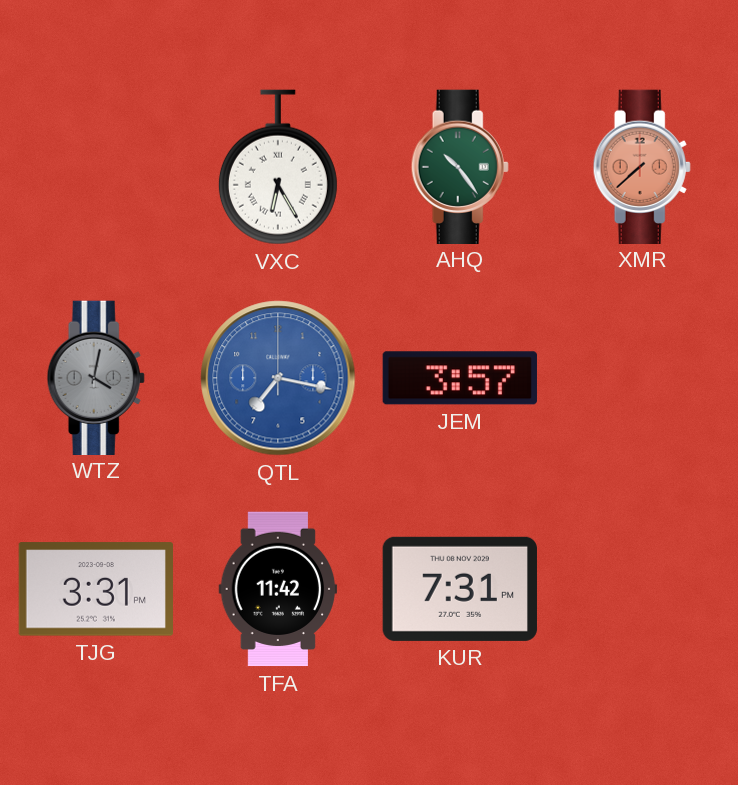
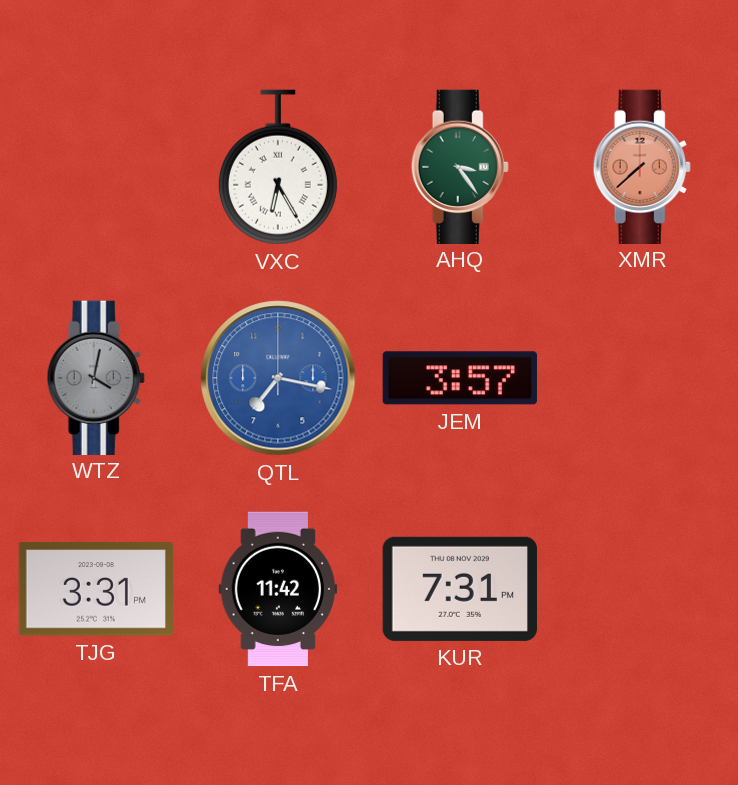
AHQ: 10:24 -> 3:24 (460, 166)
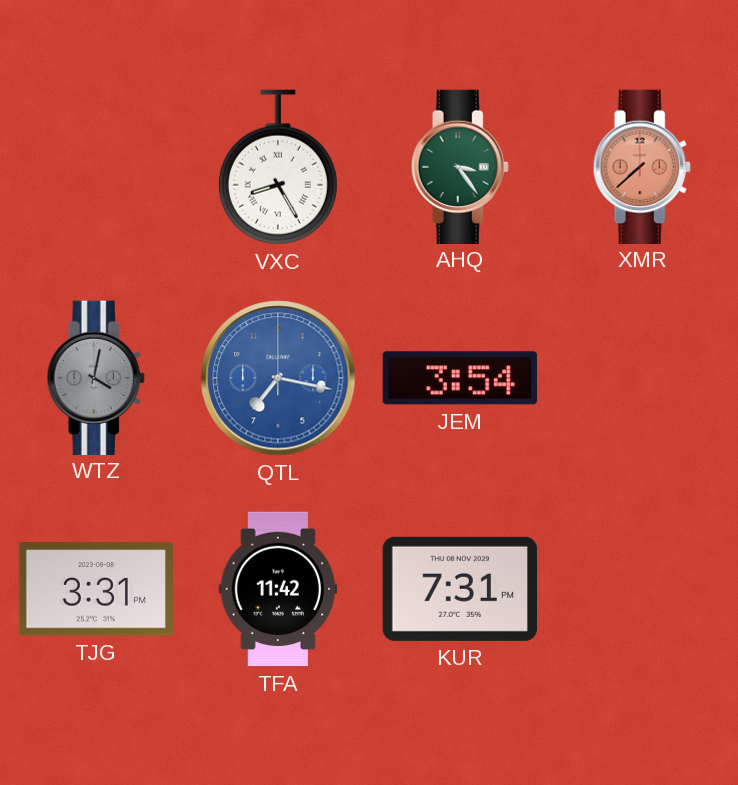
VXC: 6:25 -> 8:25 (278, 167)
JEM: 3:57 -> 3:54 (460, 378)
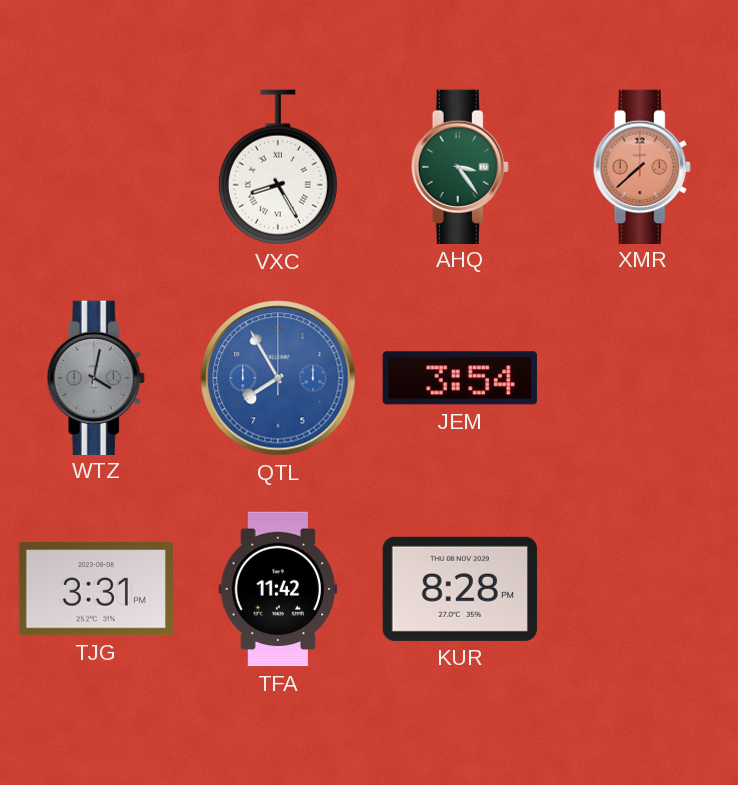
QTL: 7:17 -> 7:55 (278, 378)
KUR: 7:31 -> 8:28 (460, 589)
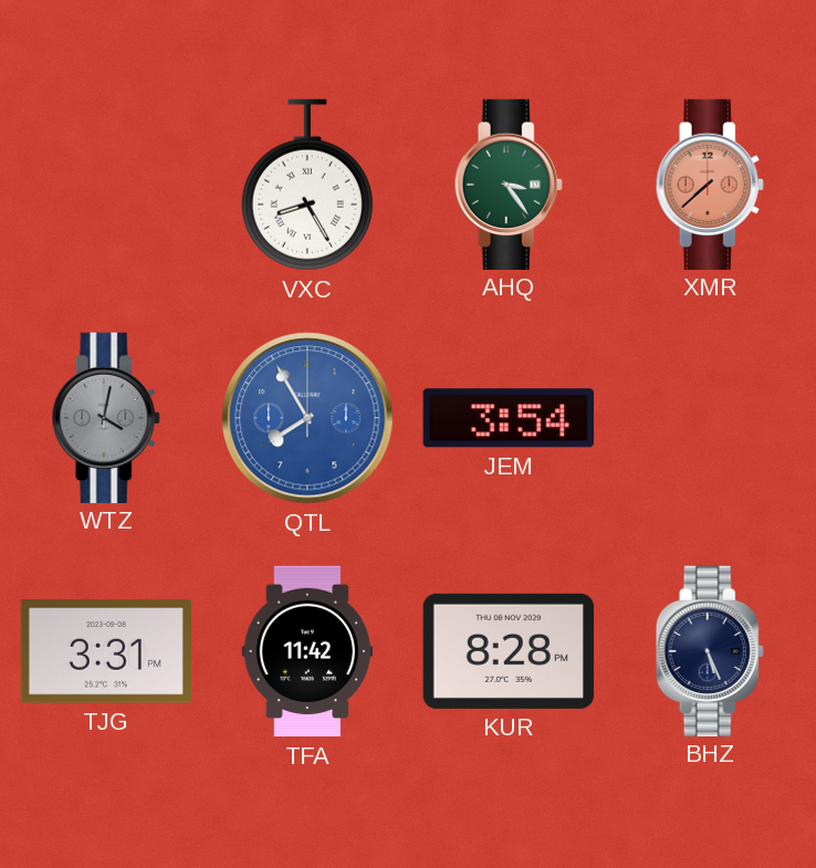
BHZ: none -> 5:26 (710, 650)
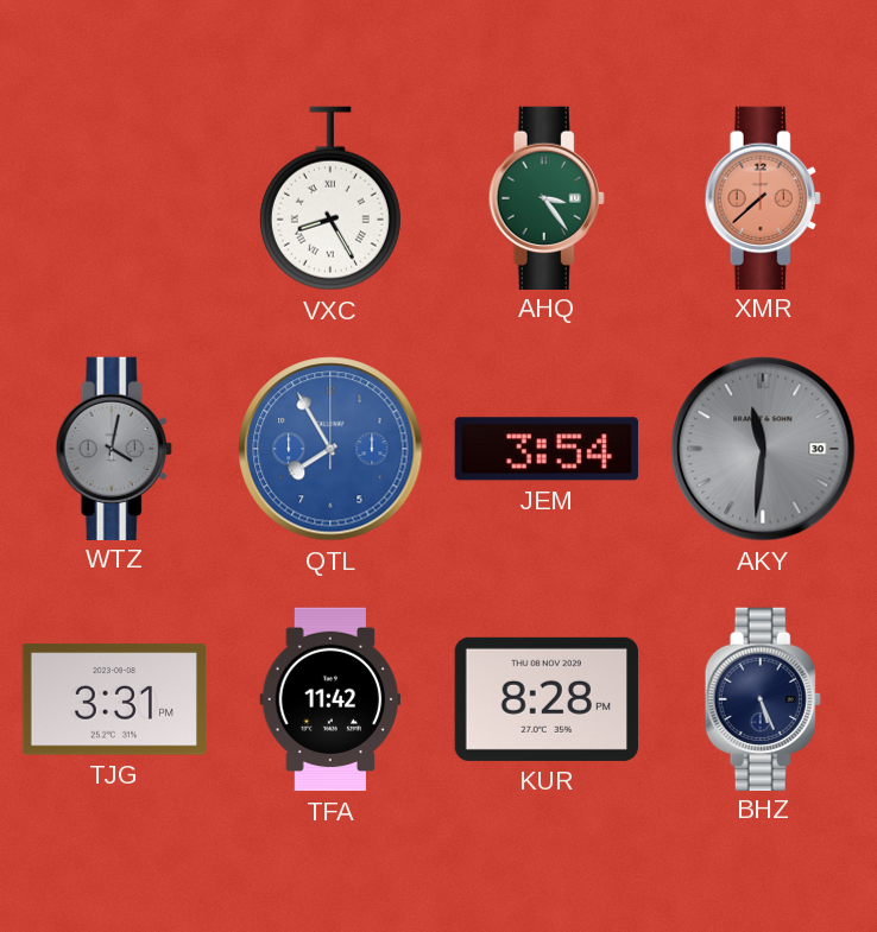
AKY: none -> 11:31 (763, 449)
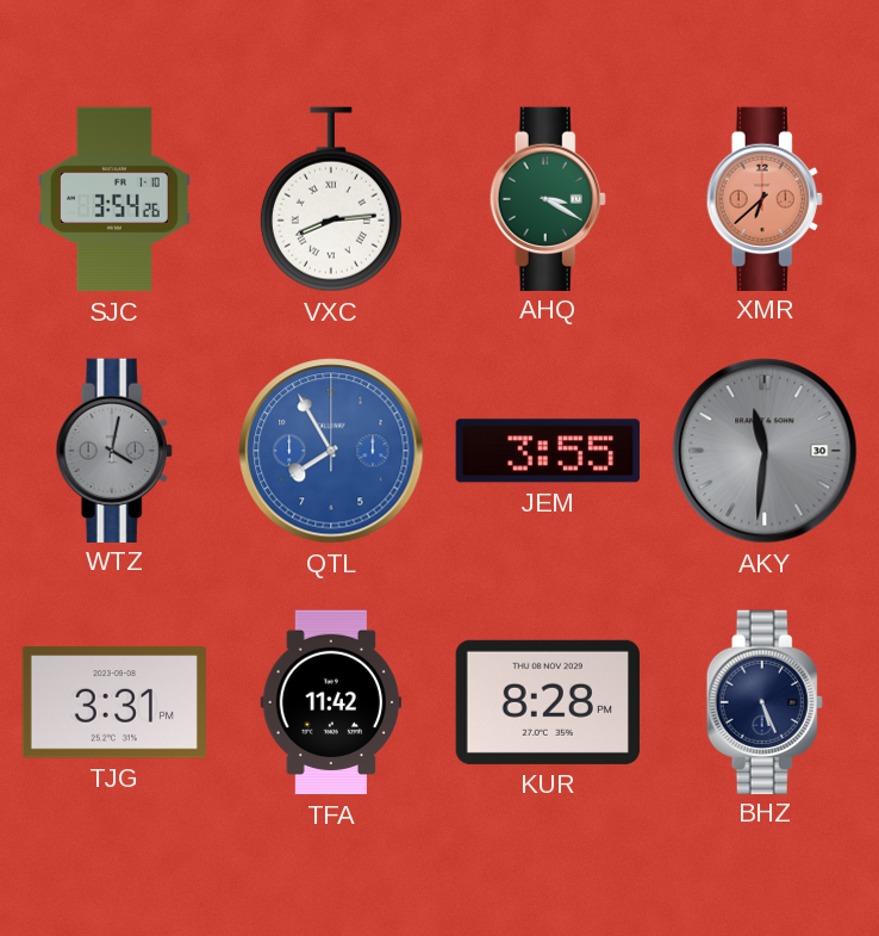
SJC: none -> 3:54 (114, 199)
VXC: 8:25 -> 8:14 (331, 199)
AHQ: 3:24 -> 3:20 (548, 198)
XMR: 7:38 -> 6:38 (765, 198)
JEM: 3:54 -> 3:55 (548, 451)
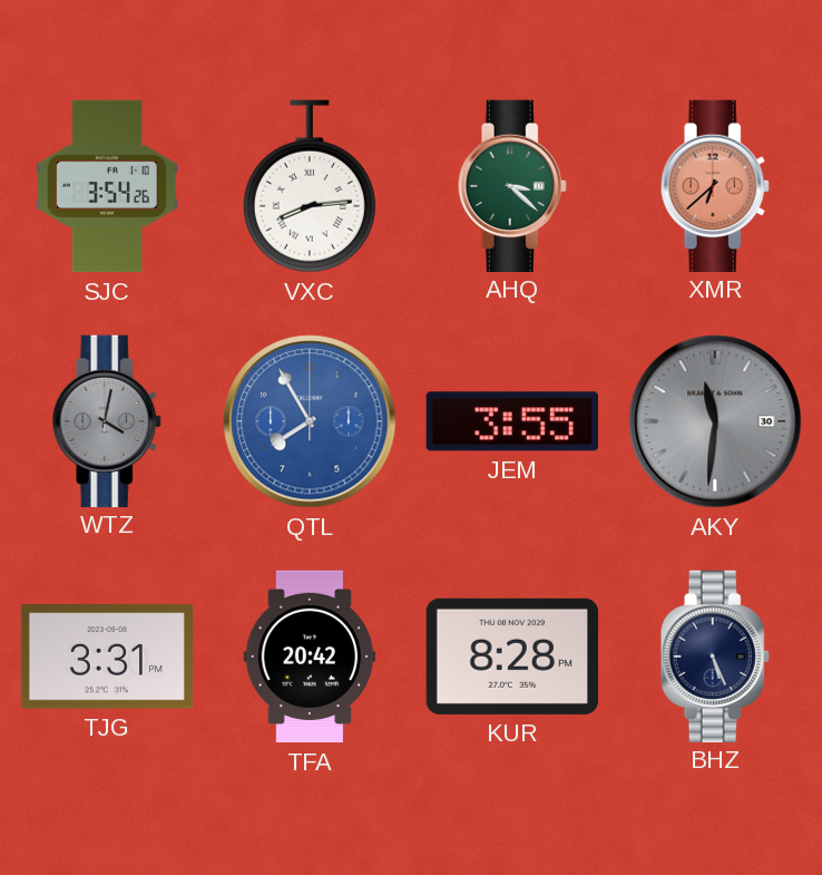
AHQ: 3:20 -> 3:22 (512, 185)
TFA: 11:42 -> 20:42 (310, 657)
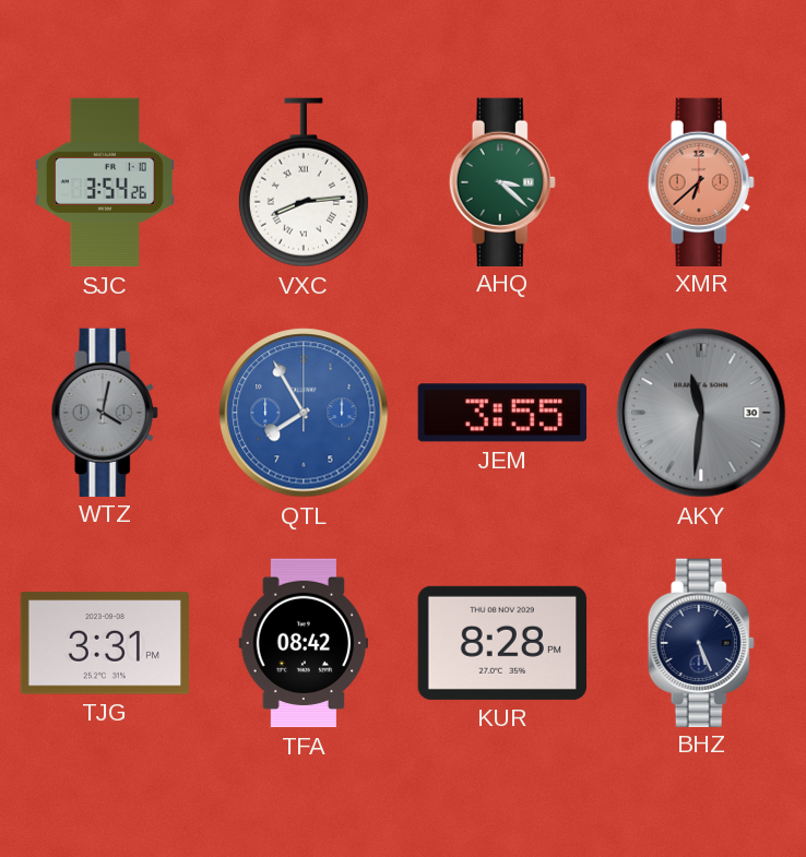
TFA: 20:42 -> 08:42 (304, 643)
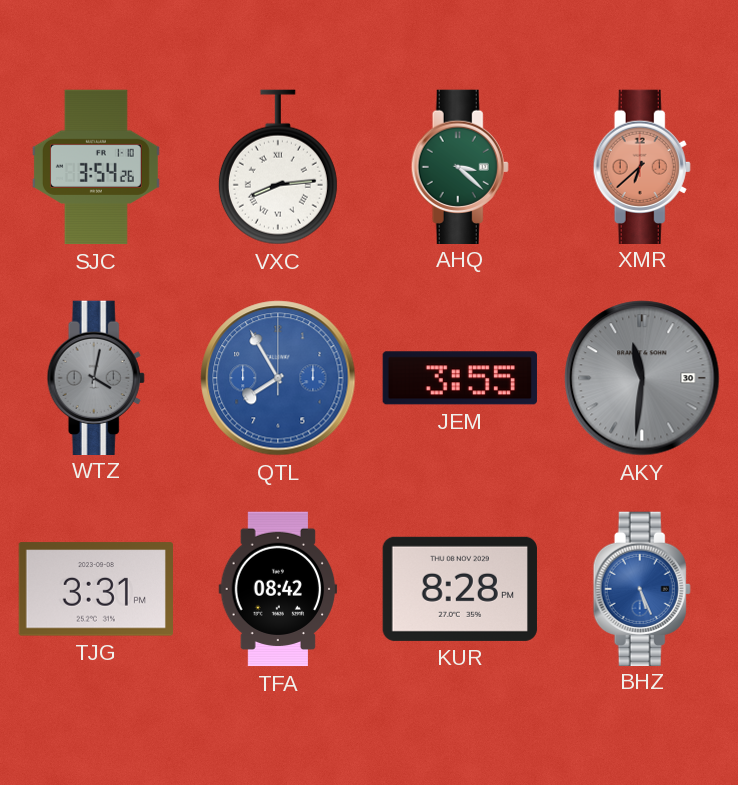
BHZ dial: navy -> blue (642, 588)
